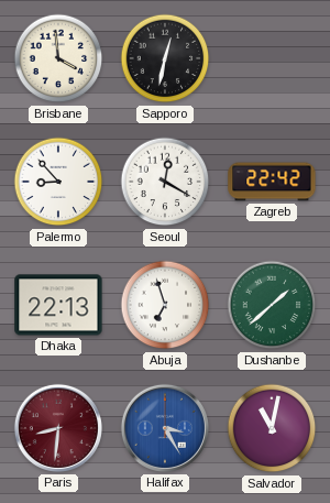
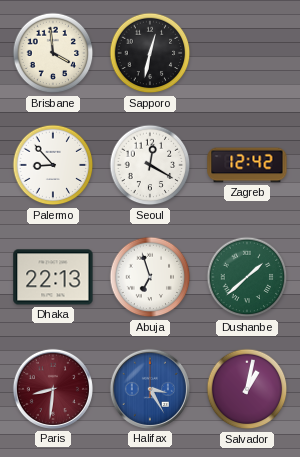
Zagreb: 22:42 -> 12:42 (247, 165)
Salvador: 11:02 -> 1:02 (247, 389)
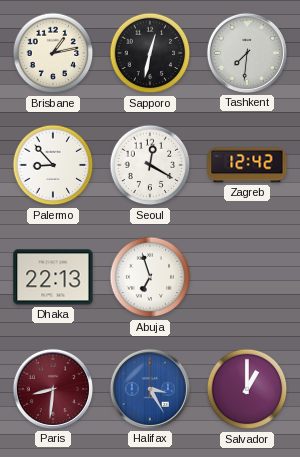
Brisbane: 3:59 -> 1:13 (53, 53)
Tashkent: none -> 7:31 (247, 53)
Dushanbe: 1:38 -> none (247, 277)
Salvador: 1:02 -> 1:00 (247, 389)
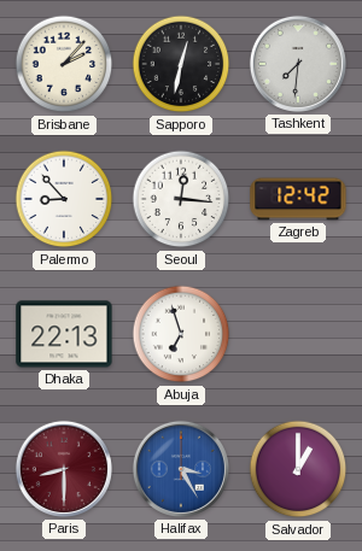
Brisbane: 1:13 -> 2:07 (64, 64)
Seoul: 12:20 -> 12:16 (181, 199)
Paris: 8:31 -> 8:30 (64, 469)
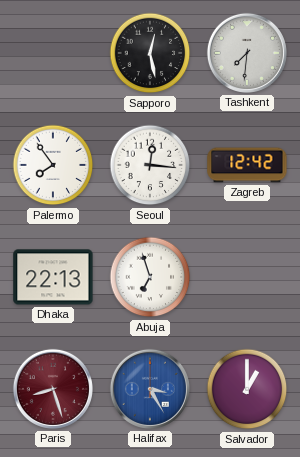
Brisbane: 2:07 -> none (64, 64)
Sapporo: 12:32 -> 12:28 (150, 53)
Palermo: 8:53 -> 7:54 (53, 165)
Paris: 8:30 -> 8:27 (53, 389)
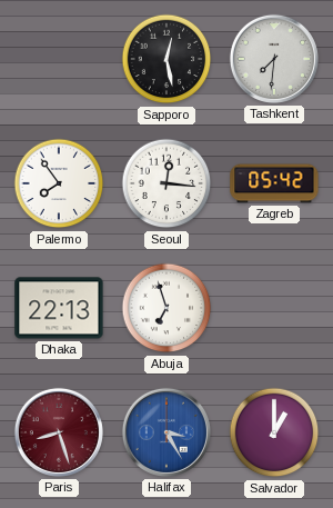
Zagreb: 12:42 -> 05:42 (274, 183)
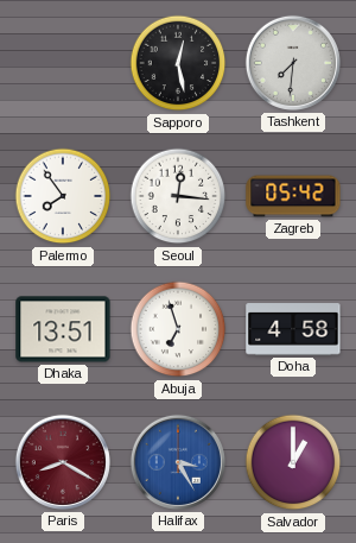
Dhaka: 22:13 -> 13:51 (63, 329)
Doha: none -> 4:58 (293, 329)
Paris: 8:27 -> 8:20 (63, 462)
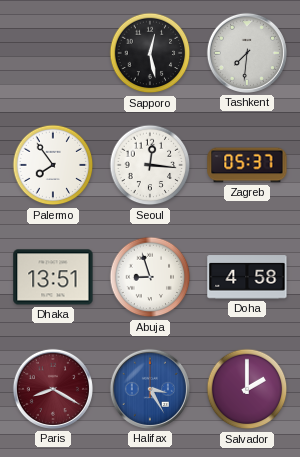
Zagreb: 05:42 -> 05:37 (247, 165)
Abuja: 6:57 -> 8:57 (150, 277)
Salvador: 1:00 -> 2:00 (247, 389)
